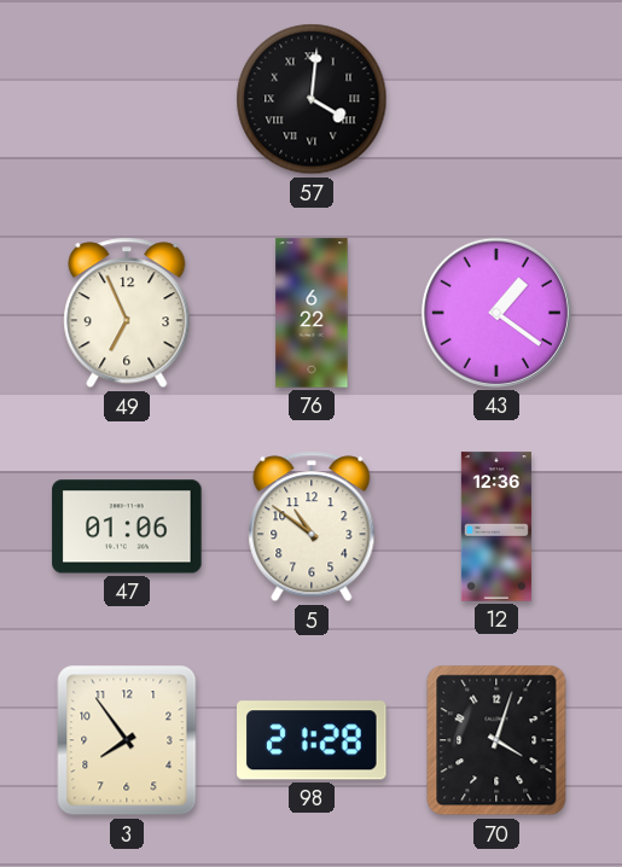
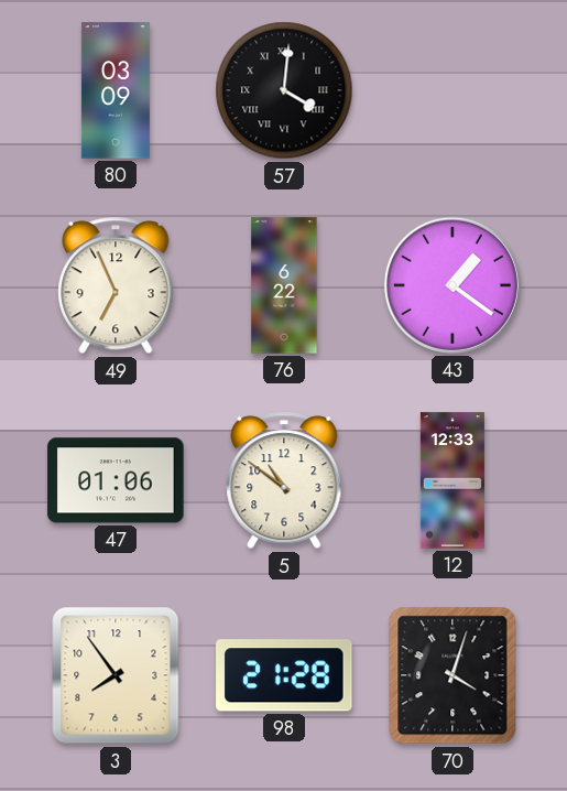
80: none -> 03:09 (116, 90)
12: 12:36 -> 12:33 (452, 480)
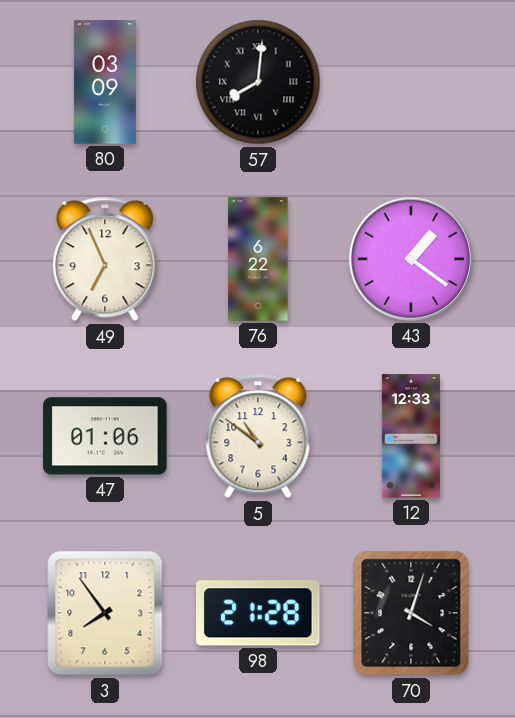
57: 4:01 -> 8:01 (258, 82)
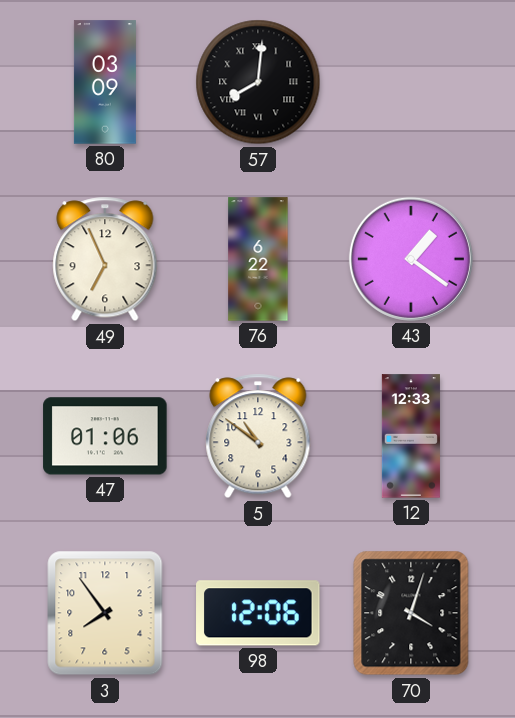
98: 21:28 -> 12:06 (258, 613)
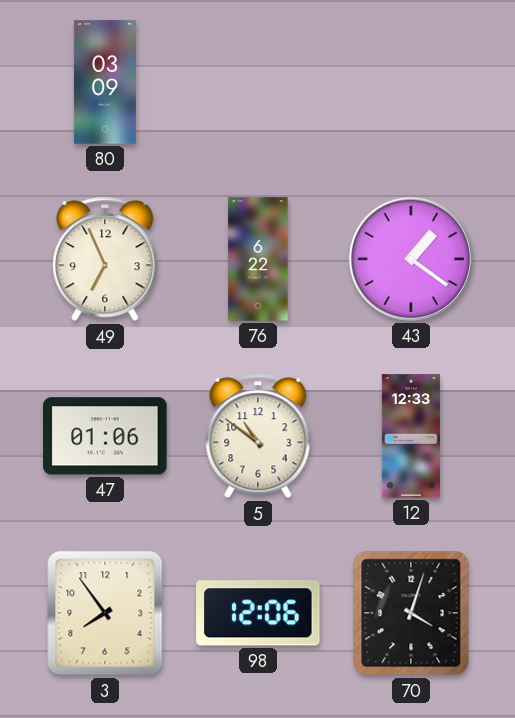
57: 8:01 -> none (258, 82)
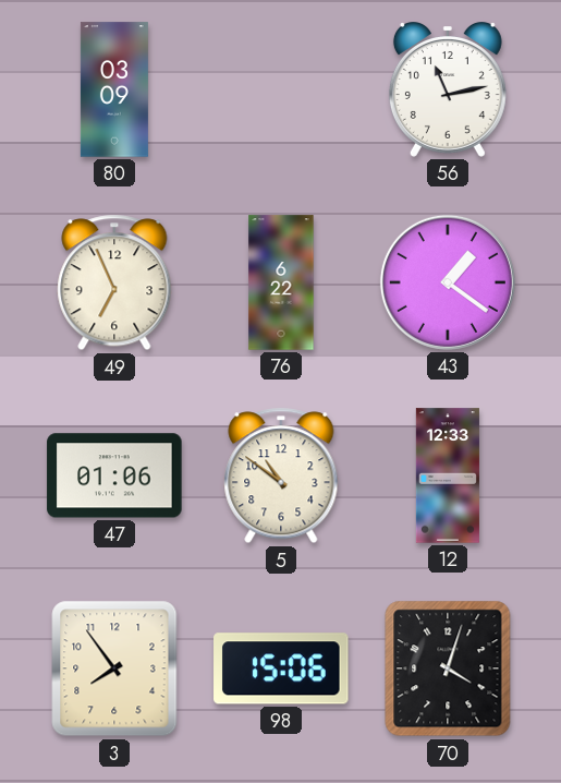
56: none -> 11:13 (448, 89)
98: 12:06 -> 15:06 (281, 668)
